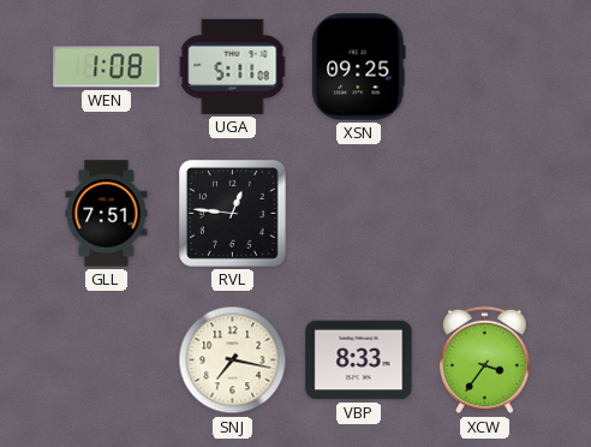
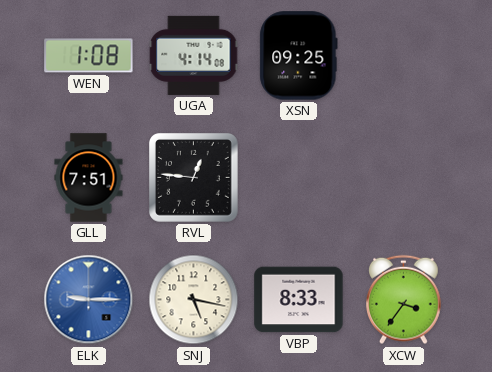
UGA: 5:11 -> 4:14 (194, 55)
ELK: none -> 9:15 (89, 300)
SNJ: 7:17 -> 5:17 (194, 300)
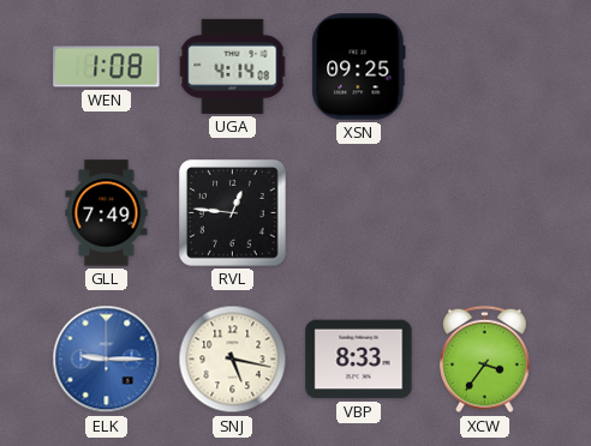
GLL: 7:51 -> 7:49 (107, 213)
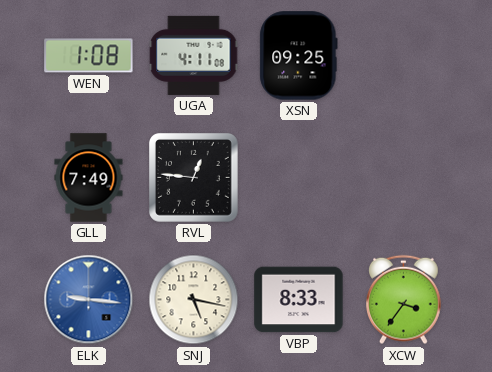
UGA: 4:14 -> 4:11 (194, 55)
ELK: 9:15 -> 9:16 (89, 300)
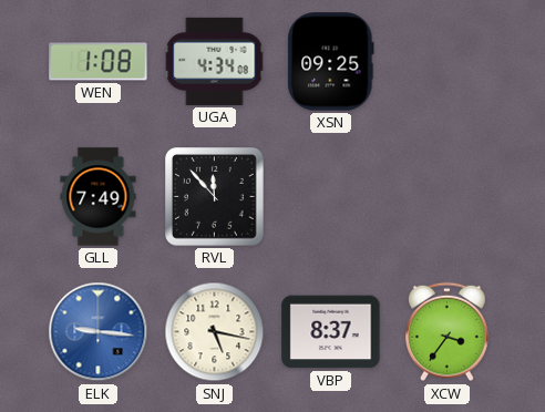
UGA: 4:11 -> 4:34 (215, 61)
RVL: 12:46 -> 11:53 (215, 197)
VBP: 8:33 -> 8:37 (331, 332)
